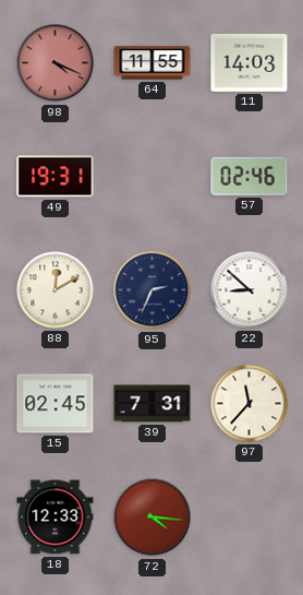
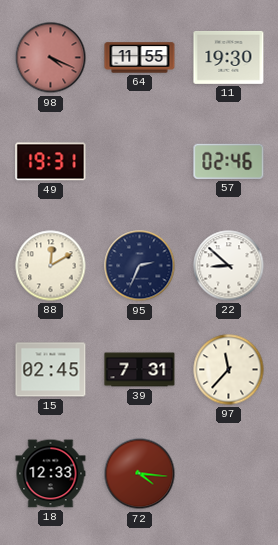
11: 14:03 -> 19:30 (229, 57)
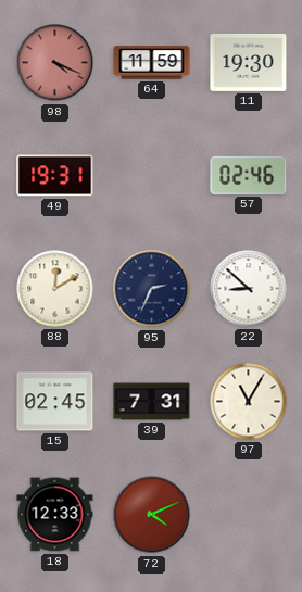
64: 11:55 -> 11:59 (152, 63)
97: 11:37 -> 11:05 (249, 402)
72: 4:16 -> 4:11 (152, 515)
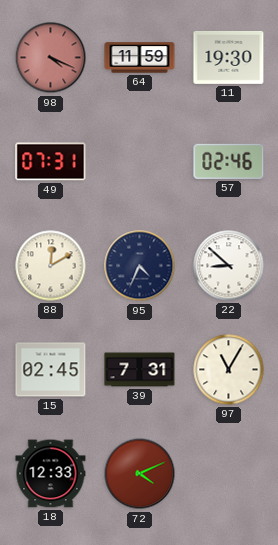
49: 19:31 -> 07:31 (51, 162)
95: 2:34 -> 4:34 (140, 266)
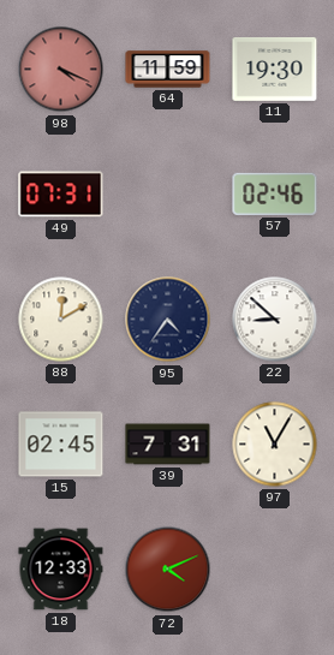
95: 4:34 -> 4:36 (168, 320)
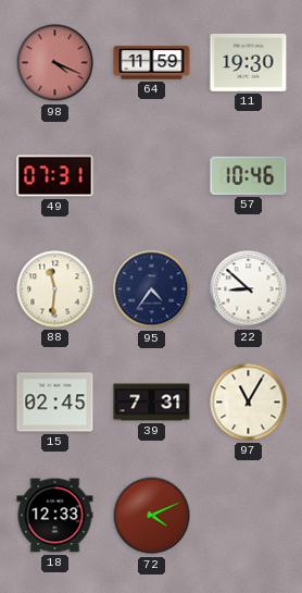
57: 02:46 -> 10:46 (249, 175)
88: 12:10 -> 11:31 (55, 289)
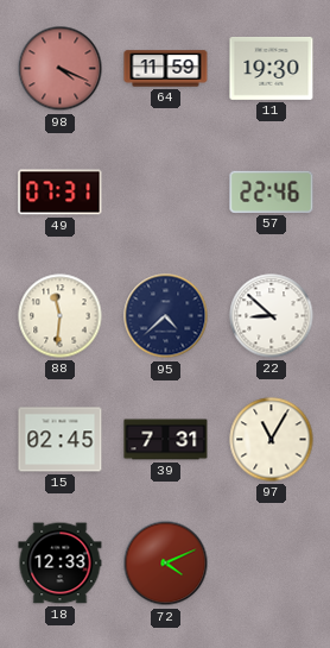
57: 10:46 -> 22:46 (272, 191)
95: 4:36 -> 4:38 (166, 316)
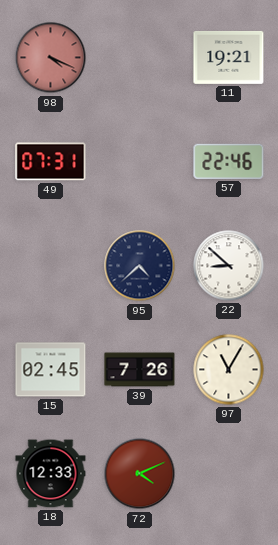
64: 11:59 -> none (166, 69)
11: 19:30 -> 19:21 (229, 57)
88: 11:31 -> none (61, 316)
39: 7:31 -> 7:26 (140, 370)
